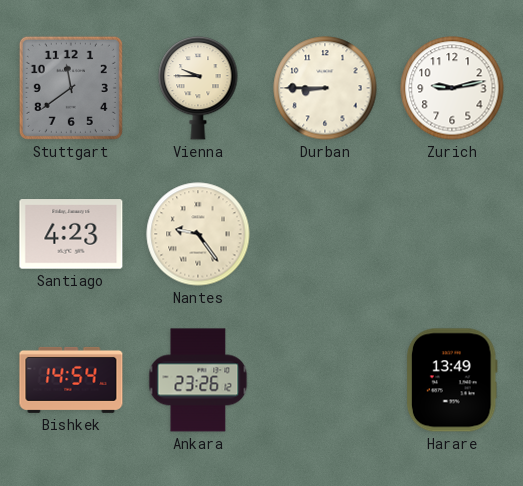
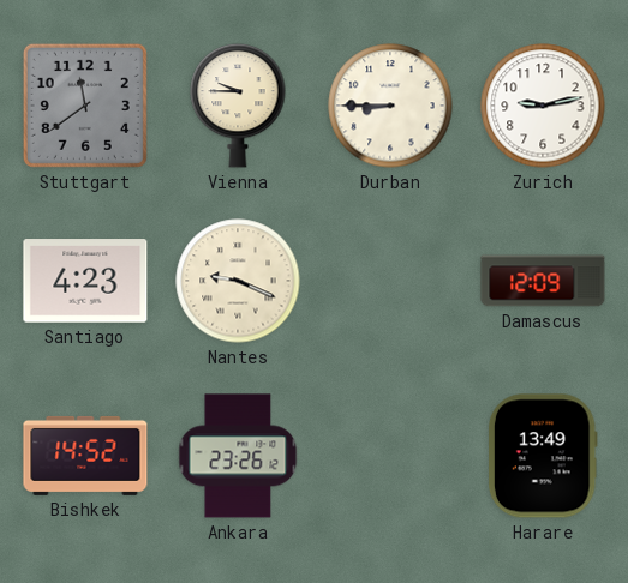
Nantes: 9:24 -> 9:19 (238, 281)
Damascus: none -> 12:09 (543, 281)
Bishkek: 14:54 -> 14:52 (85, 456)
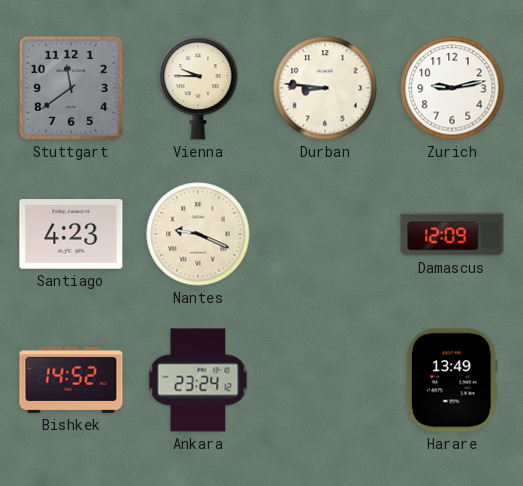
Durban: 8:45 -> 8:46 (325, 88)
Ankara: 23:26 -> 23:24 (198, 380)
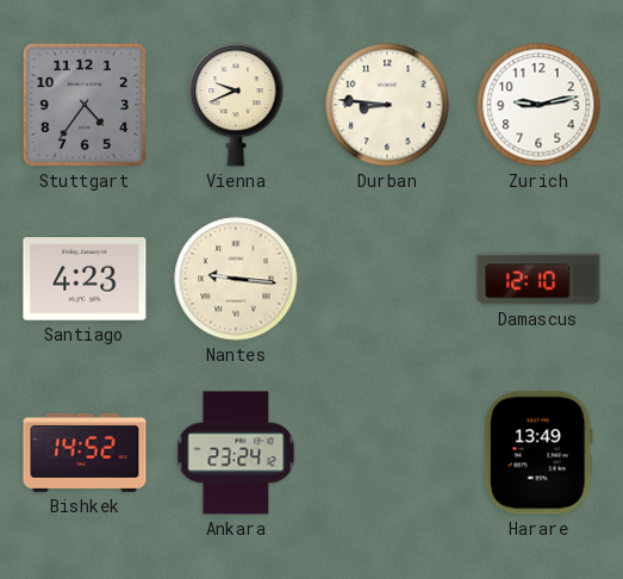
Stuttgart: 11:39 -> 4:36 (85, 105)
Vienna: 9:45 -> 9:41 (236, 106)
Nantes: 9:19 -> 9:16 (236, 279)
Damascus: 12:09 -> 12:10 (538, 279)
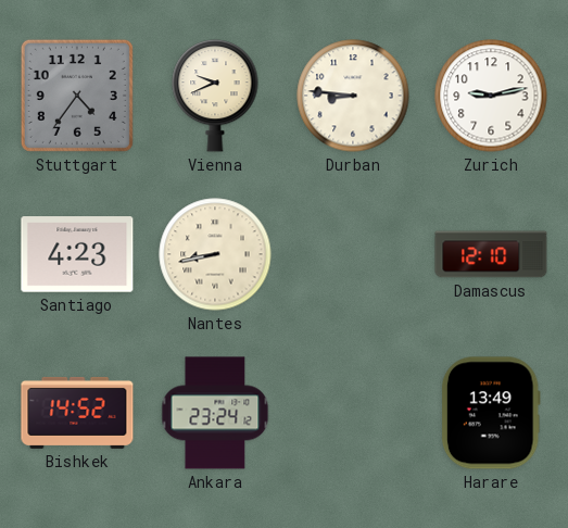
Nantes: 9:16 -> 8:43 (215, 254)
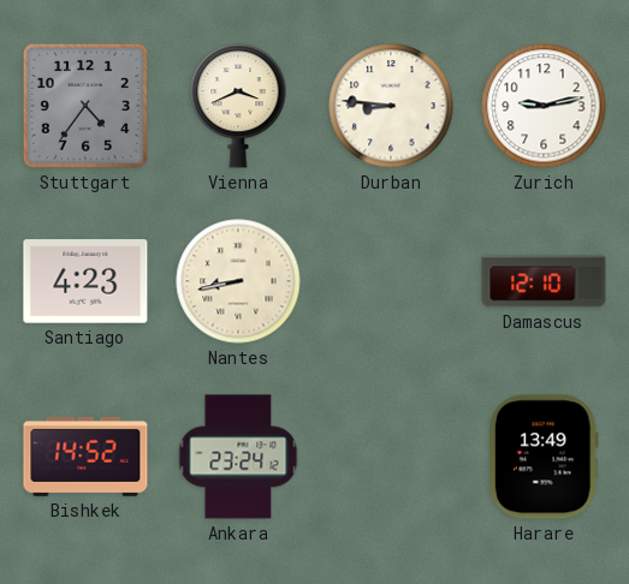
Vienna: 9:41 -> 3:41 (238, 107)
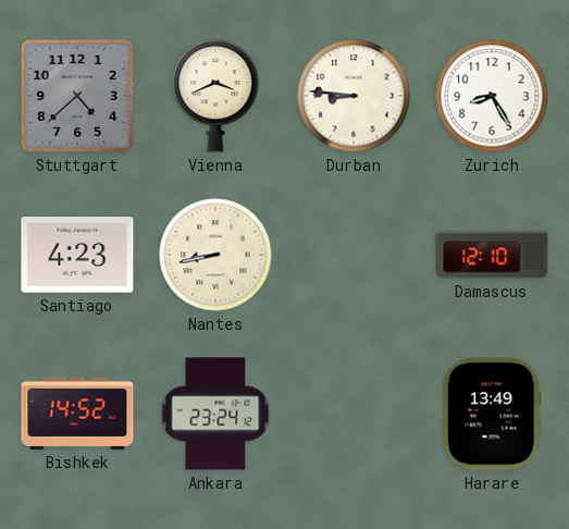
Stuttgart: 4:36 -> 4:38 (77, 96)
Zurich: 9:13 -> 8:25 (492, 96)
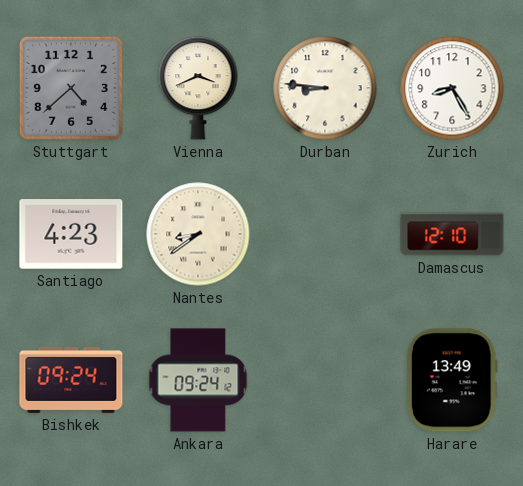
Nantes: 8:43 -> 8:39 (198, 234)
Bishkek: 14:52 -> 09:24 (71, 380)
Ankara: 23:24 -> 09:24 (198, 380)
